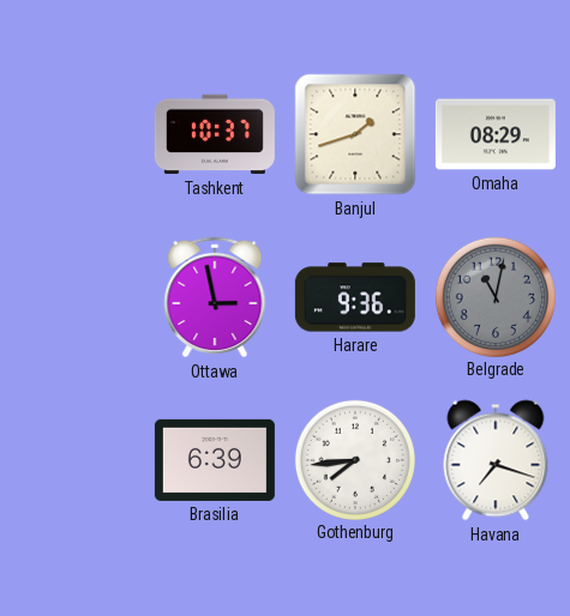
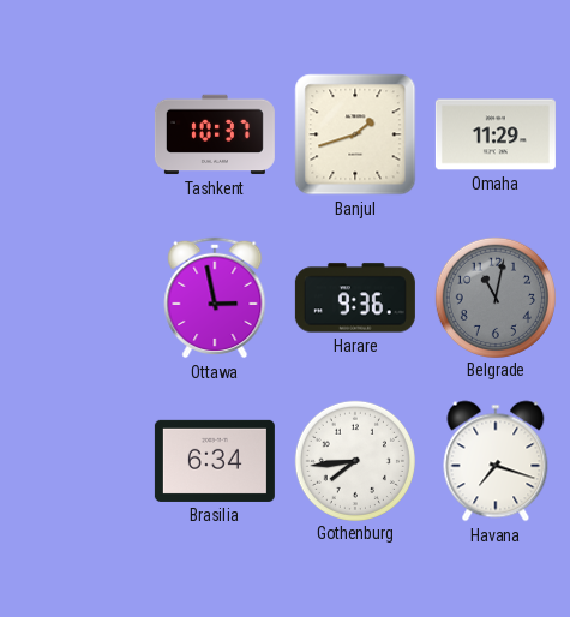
Omaha: 08:29 -> 11:29 (496, 134)
Brasilia: 6:39 -> 6:34 (215, 461)
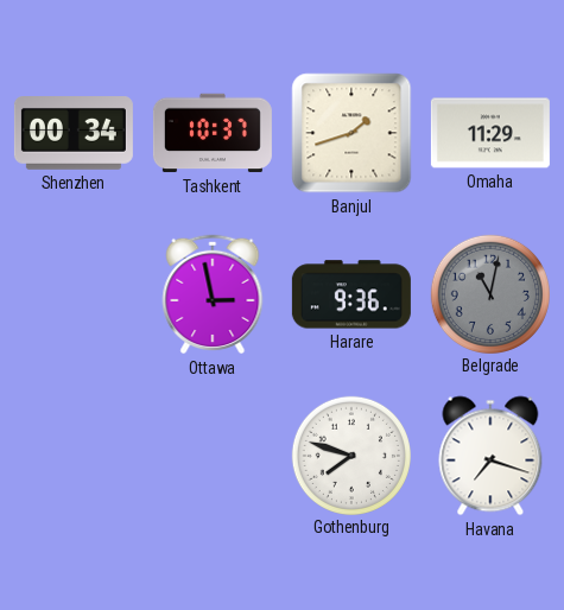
Shenzhen: none -> 00:34 (74, 134)
Brasilia: 6:34 -> none (215, 461)
Gothenburg: 7:44 -> 7:48 (350, 455)
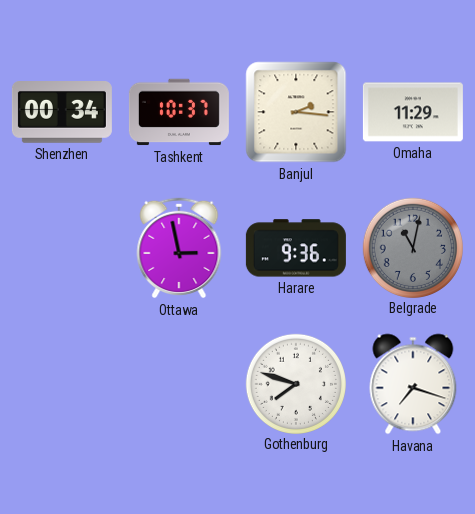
Banjul: 1:42 -> 2:16 (296, 112)
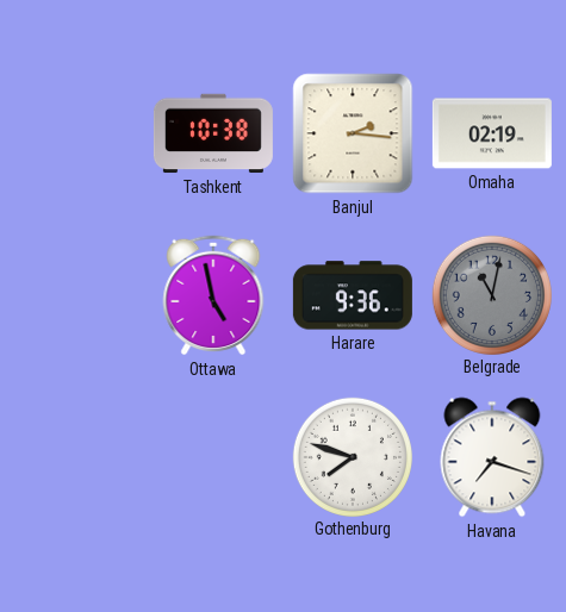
Shenzhen: 00:34 -> none (62, 113)
Tashkent: 10:37 -> 10:38 (213, 133)
Omaha: 11:29 -> 02:19 (492, 133)
Ottawa: 2:58 -> 4:58 (213, 295)
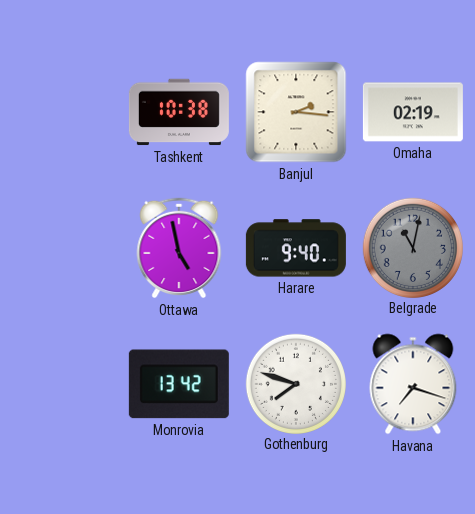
Harare: 9:36 -> 9:40 (296, 248)
Monrovia: none -> 13:42 (179, 384)
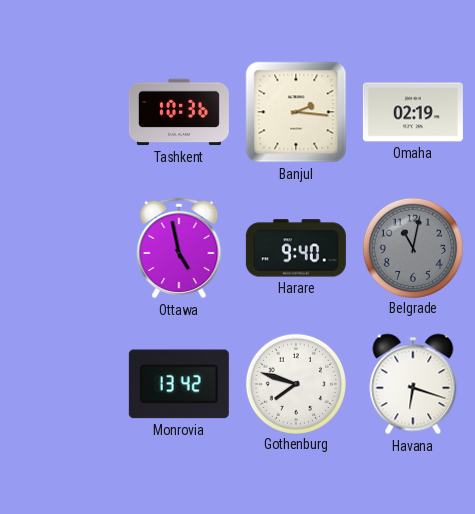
Tashkent: 10:38 -> 10:36 (179, 112)
Havana: 7:18 -> 6:18 (413, 384)
